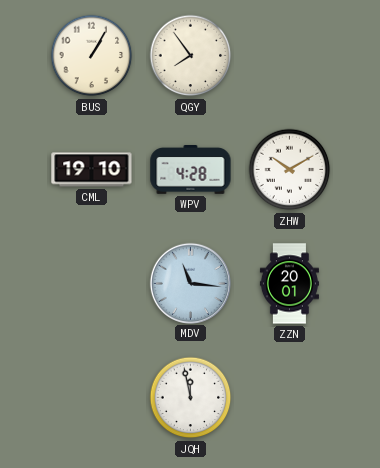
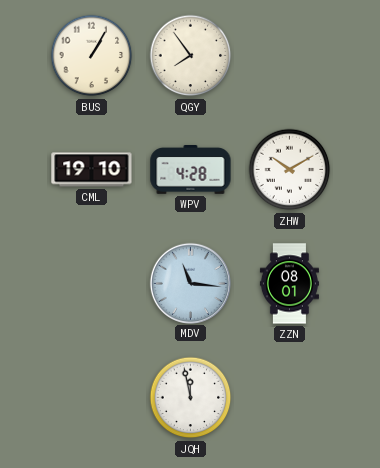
ZZN: 20:01 -> 08:01 (289, 284)
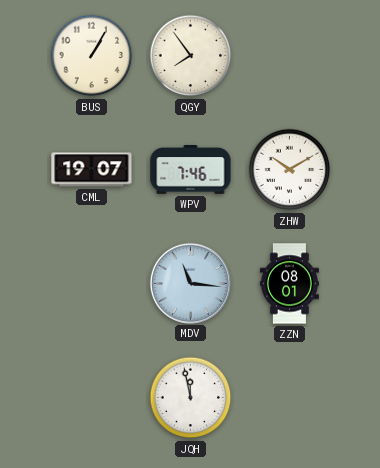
CML: 19:10 -> 19:07 (92, 170)
WPV: 4:28 -> 7:46 (191, 170)
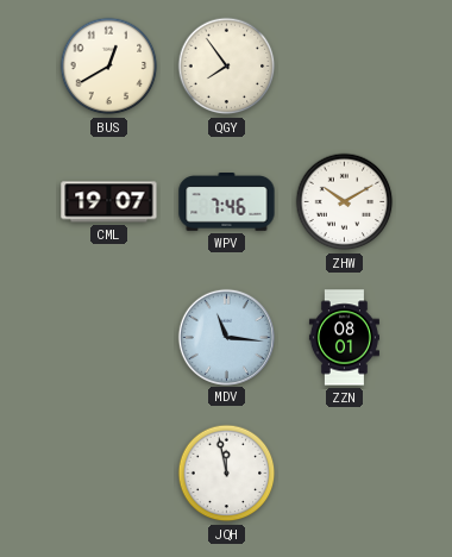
BUS: 1:05 -> 12:40 (109, 67)
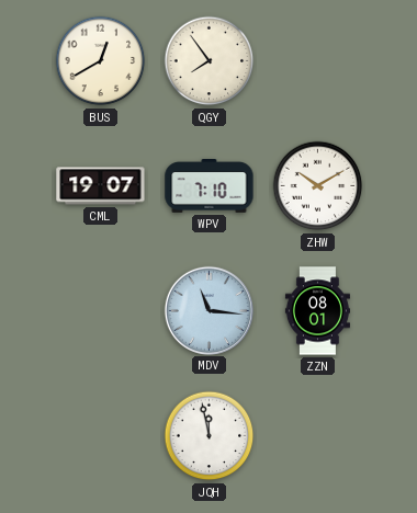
WPV: 7:46 -> 7:10 (210, 186)
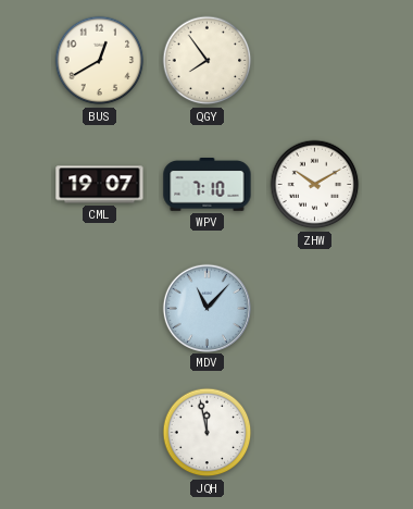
MDV: 11:16 -> 11:07 (206, 308)
ZZN: 08:01 -> none (317, 311)
